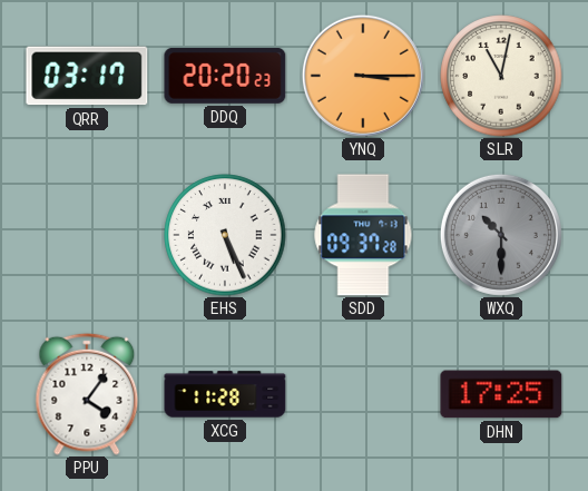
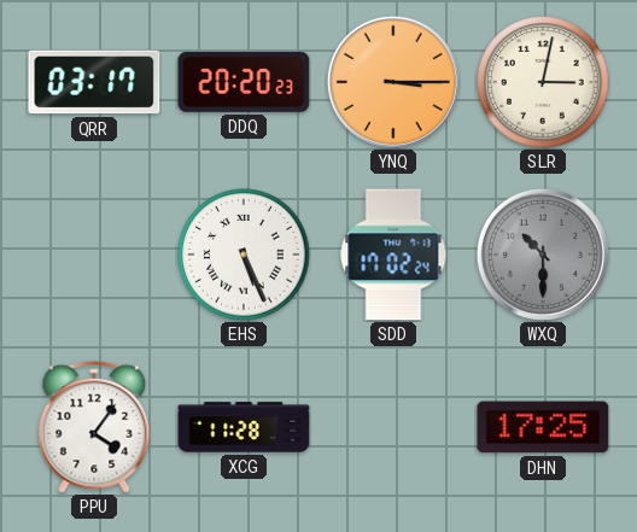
SLR: 11:02 -> 3:02 (543, 82)
SDD: 09:37 -> 17:02 (393, 255)
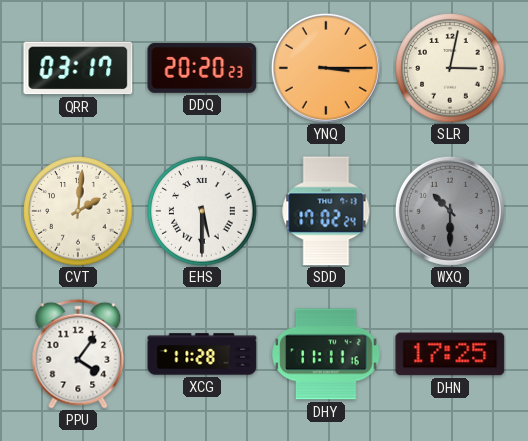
CVT: none -> 2:01 (78, 211)
EHS: 5:26 -> 5:30 (202, 211)
DHY: none -> 11:11 (326, 354)
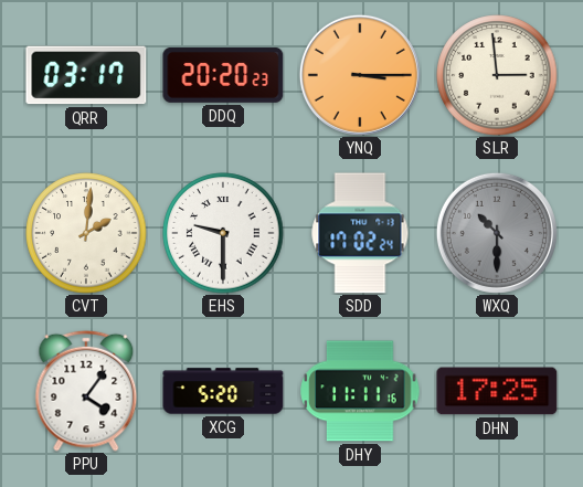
SLR: 3:02 -> 2:59 (497, 75)
EHS: 5:30 -> 9:30 (223, 233)
XCG: 11:28 -> 5:20 (223, 391)
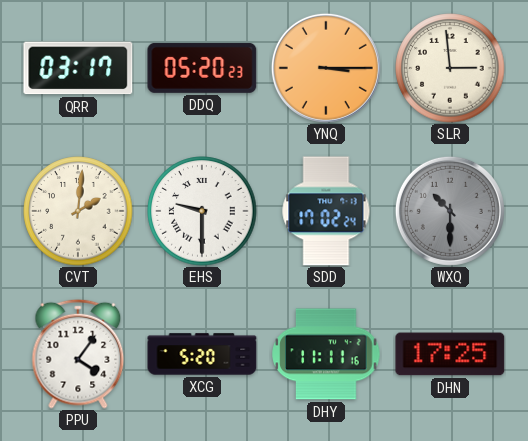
DDQ: 20:20 -> 05:20 (202, 68)
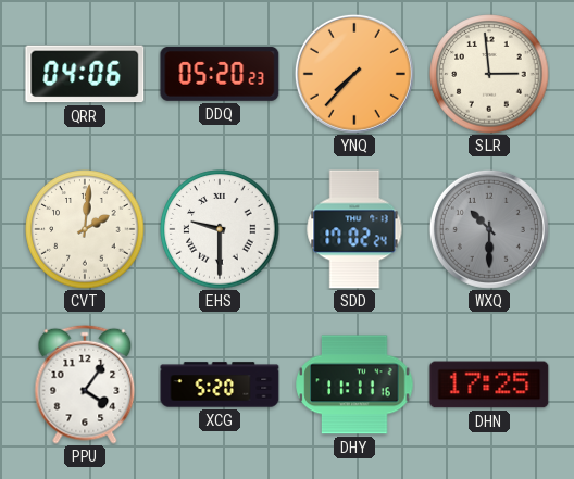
QRR: 03:17 -> 04:06 (85, 74)
YNQ: 3:15 -> 7:37 (354, 74)
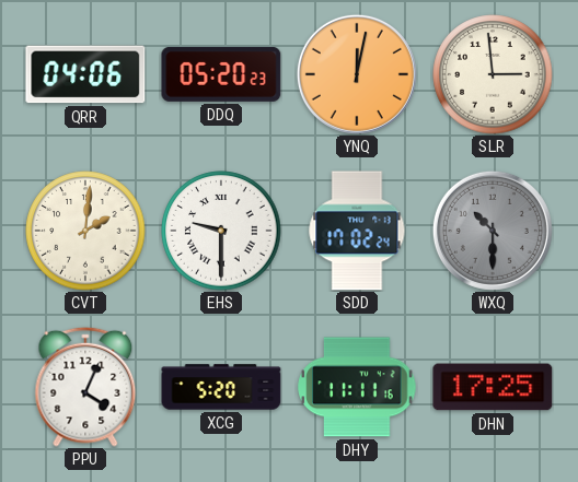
YNQ: 7:37 -> 12:02 (357, 74)
PPU: 4:06 -> 4:04 (85, 387)
